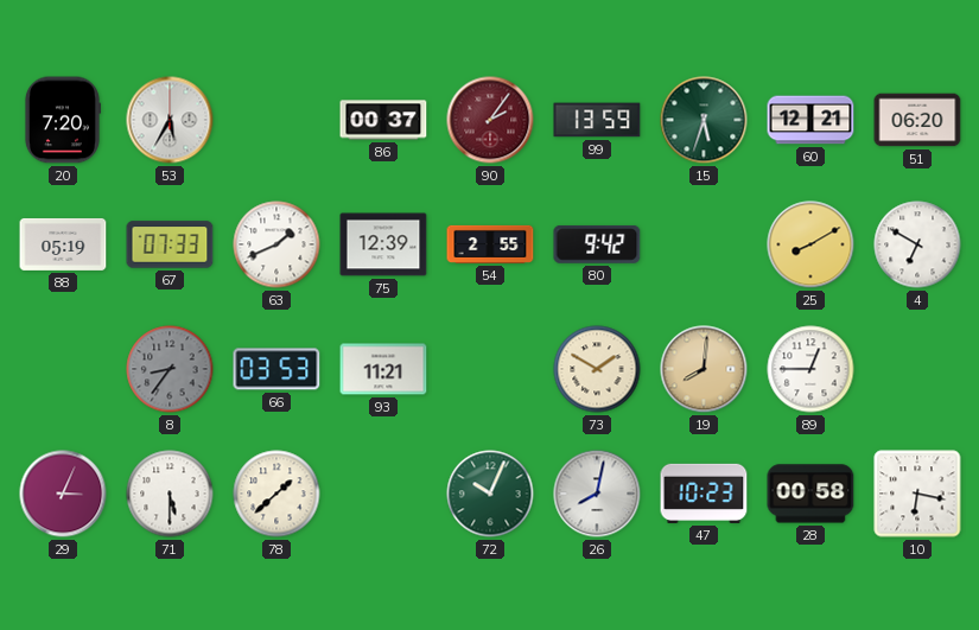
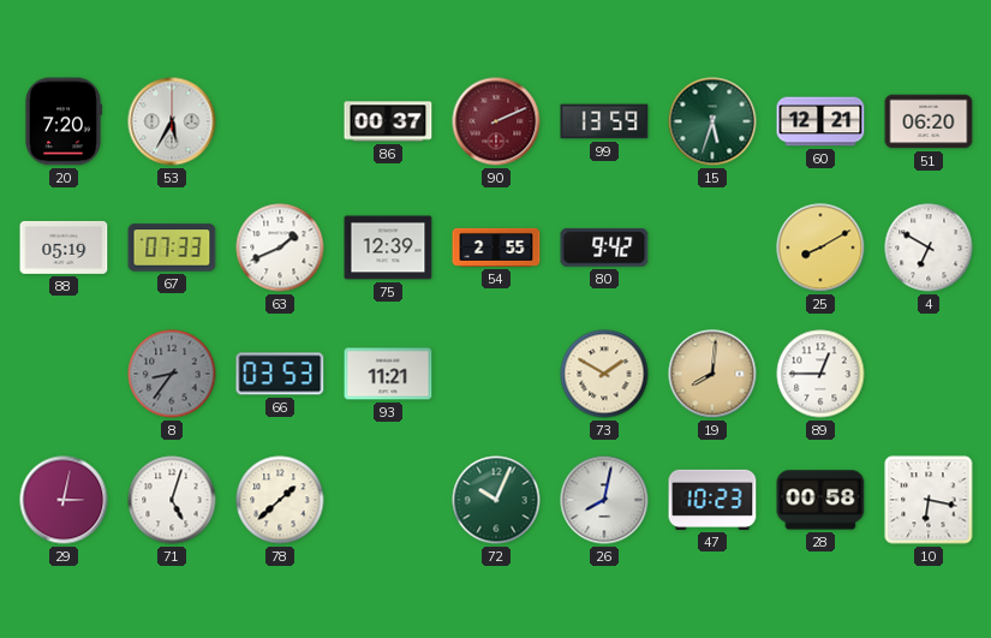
90: 2:06 -> 2:11 (496, 121)
29: 3:04 -> 3:02 (64, 500)
71: 5:30 -> 5:03 (172, 500)
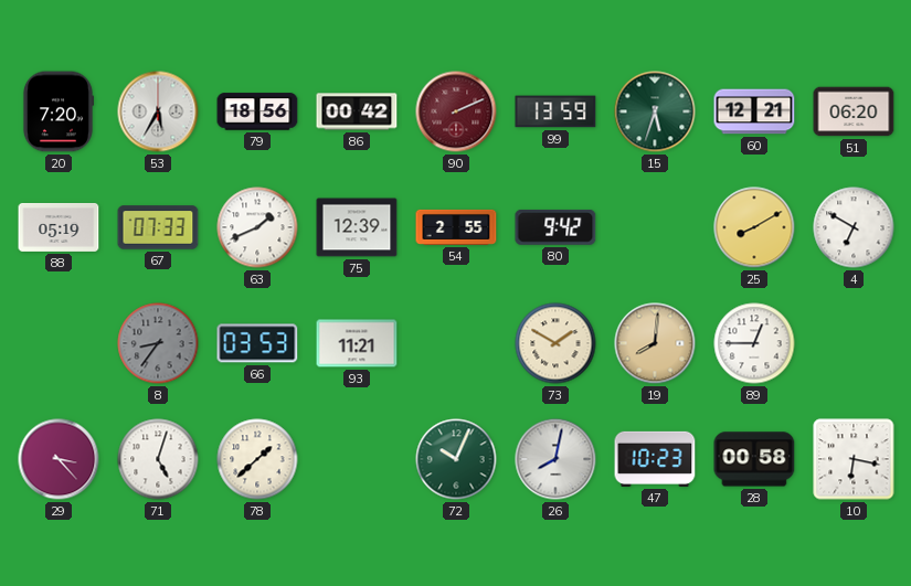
79: none -> 18:56 (257, 111)
86: 00:37 -> 00:42 (357, 111)
29: 3:02 -> 3:23 (59, 459)
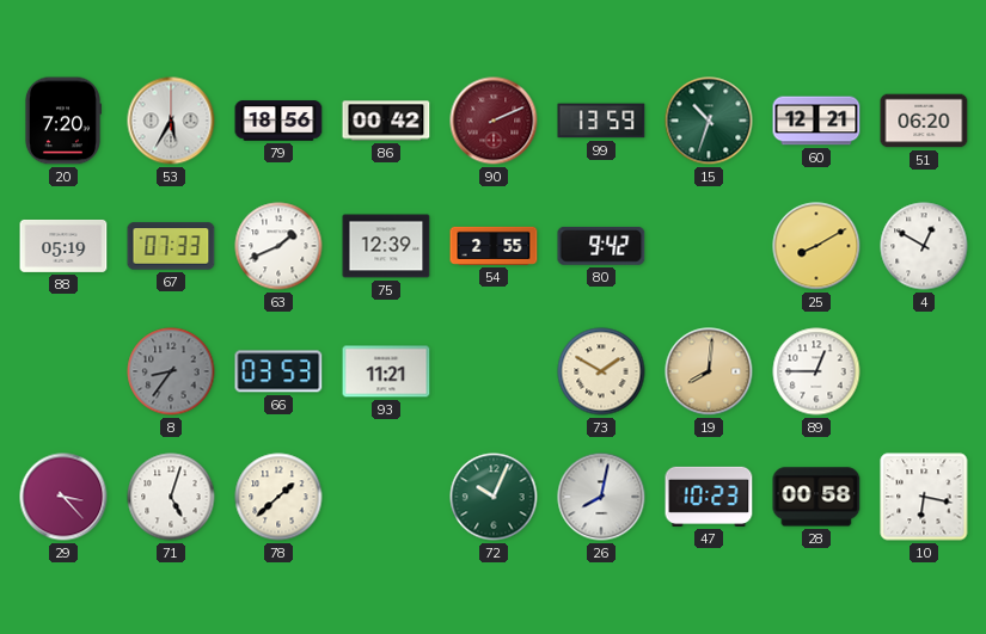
15: 5:33 -> 10:33 (709, 121)
4: 6:50 -> 12:50 (924, 246)
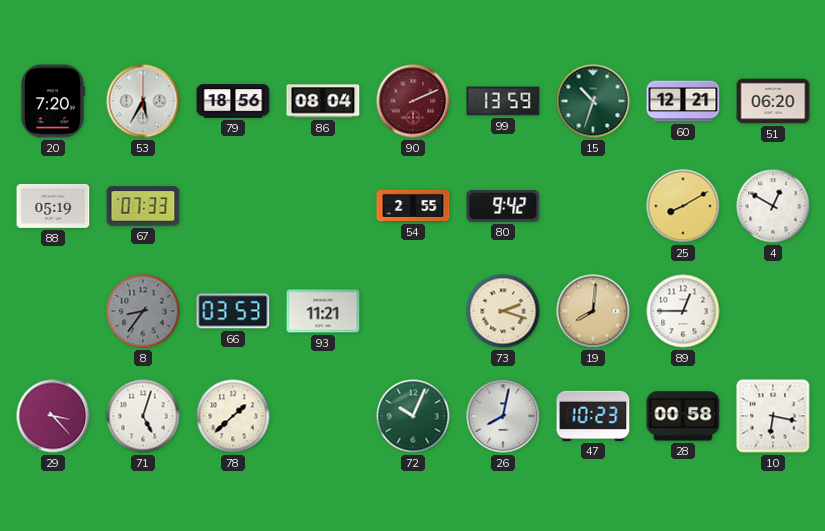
86: 00:42 -> 08:04 (323, 101)
63: 1:41 -> none (278, 246)
75: 12:39 -> none (386, 246)
73: 1:50 -> 2:18 (503, 311)
